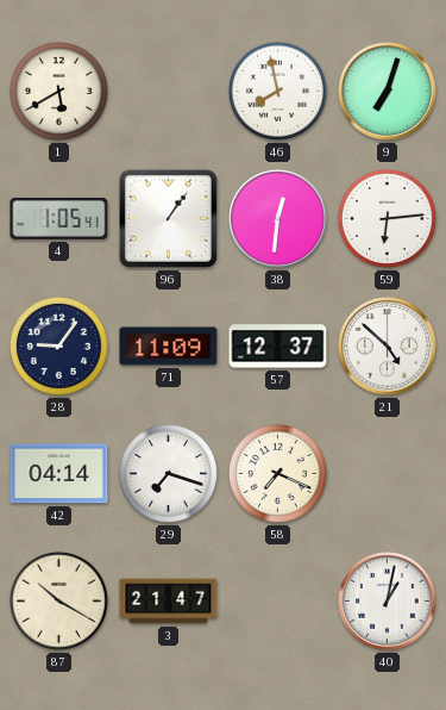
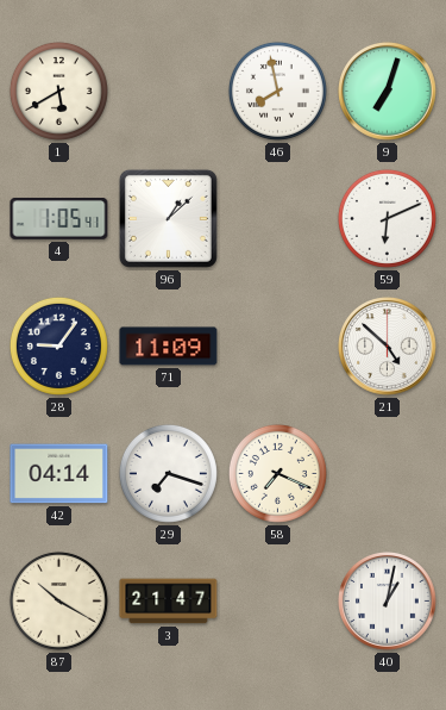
96: 1:06 -> 1:08 (168, 218)
38: 12:31 -> none (278, 219)
59: 6:14 -> 6:11 (387, 218)
57: 12:37 -> none (278, 347)
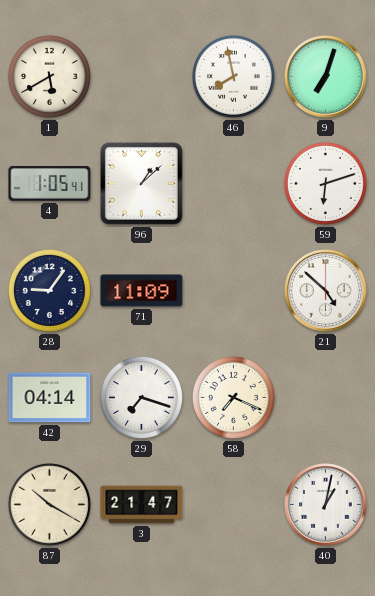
59: 6:11 -> 6:12 (325, 183)
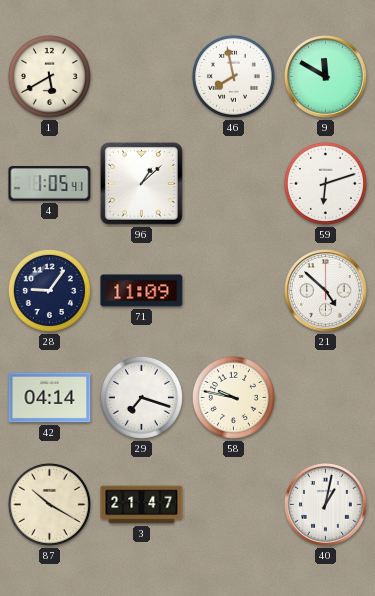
9: 7:03 -> 11:50 (326, 77)
58: 7:19 -> 9:47 (233, 397)
